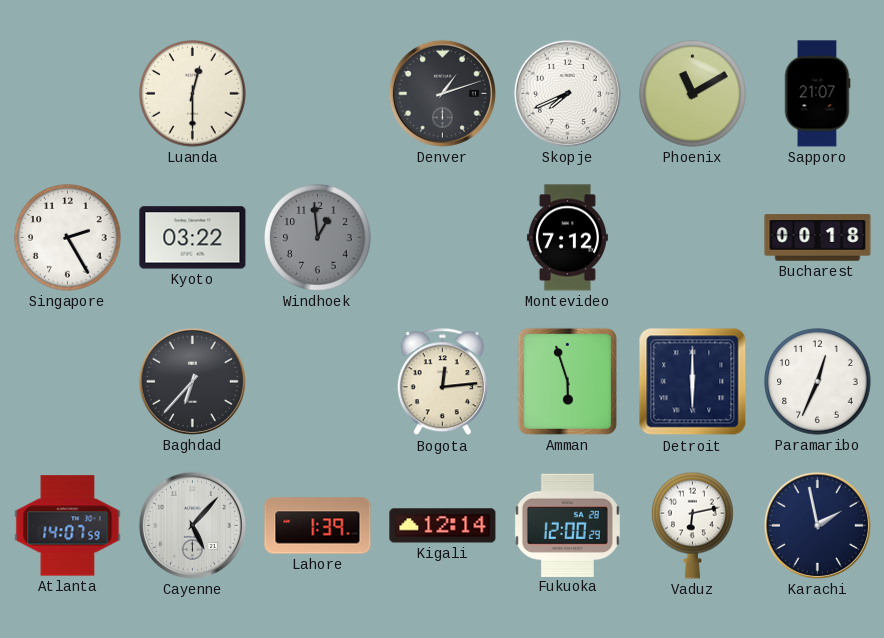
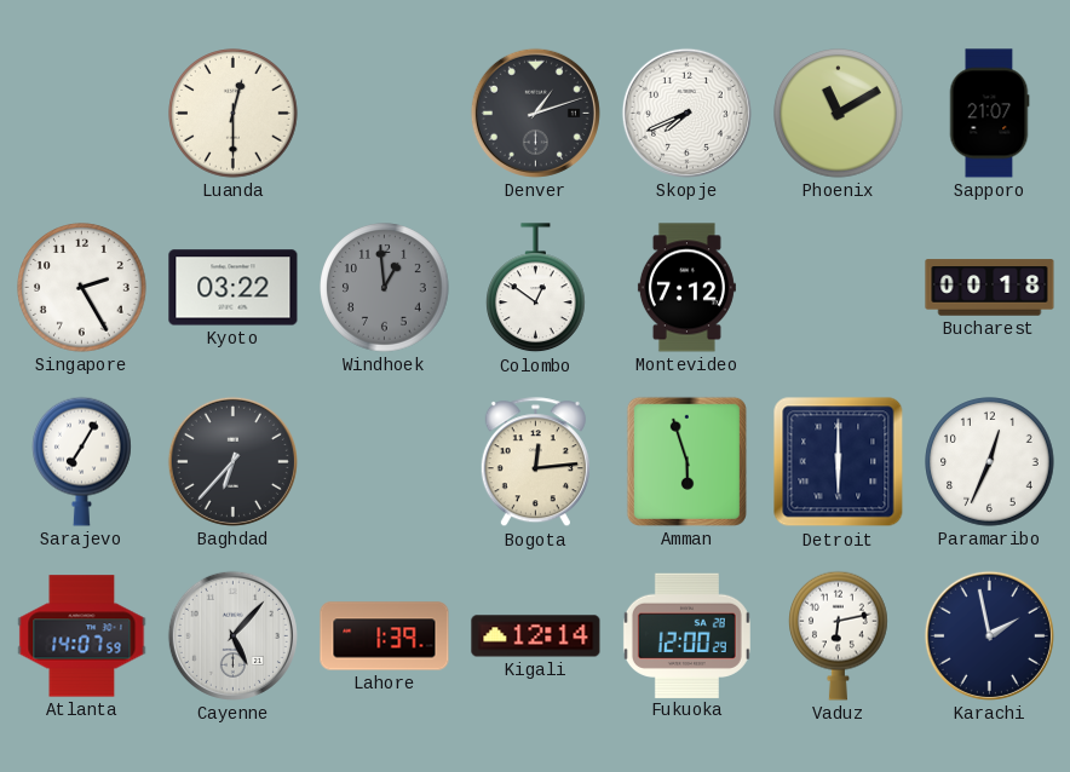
Colombo: none -> 12:51 (536, 288)
Sarajevo: none -> 7:05 (82, 461)
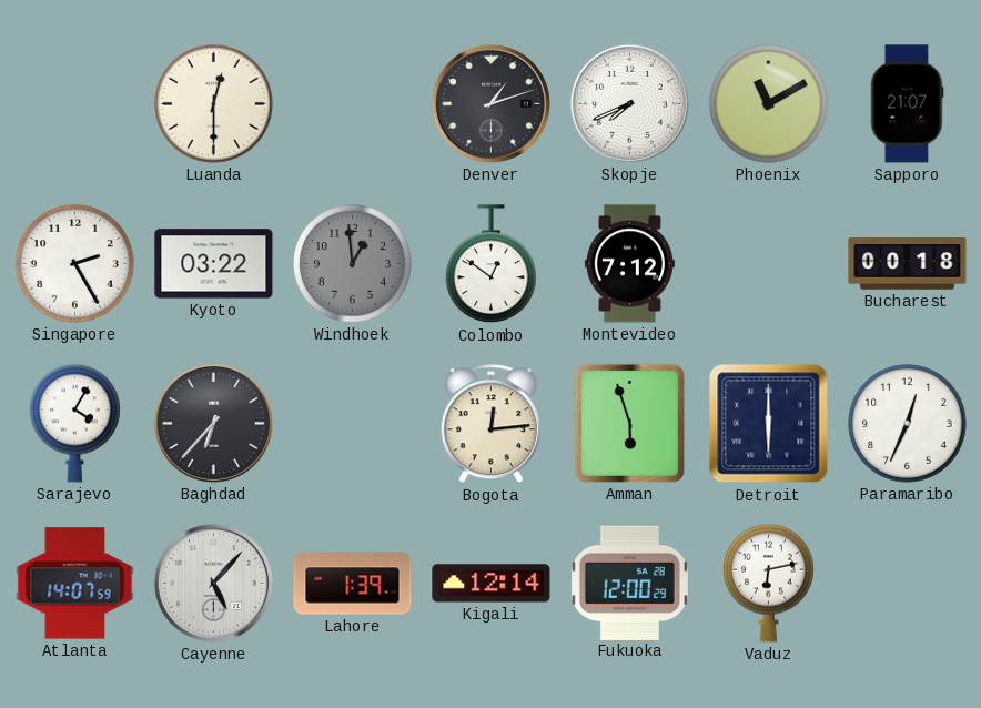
Sarajevo: 7:05 -> 4:05 (75, 423)
Karachi: 1:58 -> none (989, 635)
